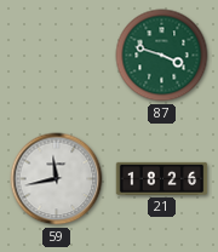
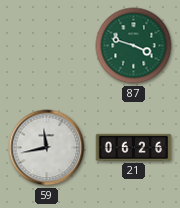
21: 18:26 -> 06:26 (134, 147)
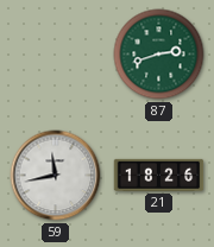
87: 3:48 -> 2:42 (159, 55)
21: 06:26 -> 18:26 (159, 175)
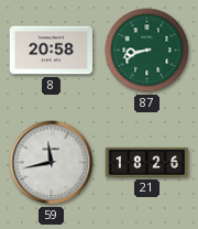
8: none -> 20:58 (52, 51)
87: 2:42 -> 8:42 (147, 51)
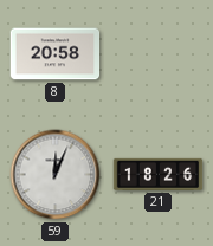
87: 8:42 -> none (147, 51)
59: 11:43 -> 12:04 (56, 175)
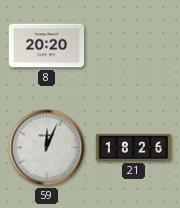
8: 20:58 -> 20:20 (47, 46)
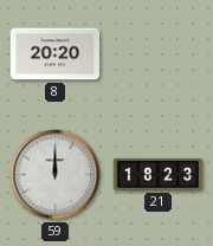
59: 12:04 -> 12:00 (56, 175)
21: 18:26 -> 18:23 (159, 174)
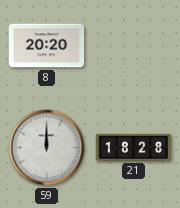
21: 18:23 -> 18:28 (134, 147)
